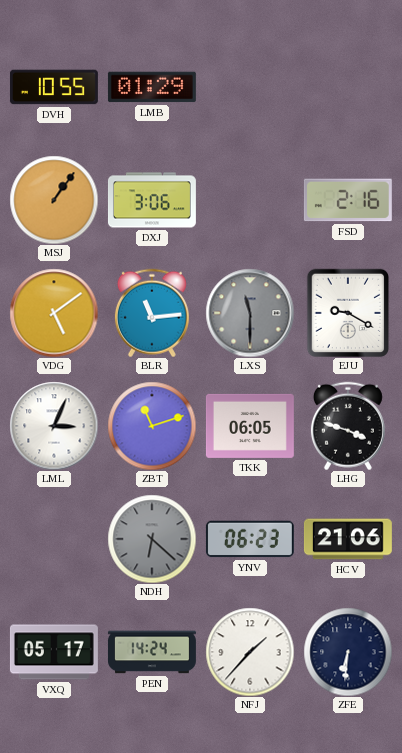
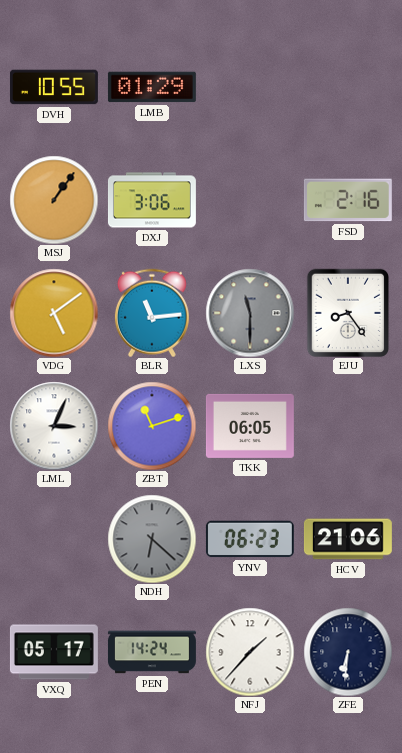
EJU: 9:20 -> 8:24 (347, 313)
LHG: 3:48 -> none (348, 426)
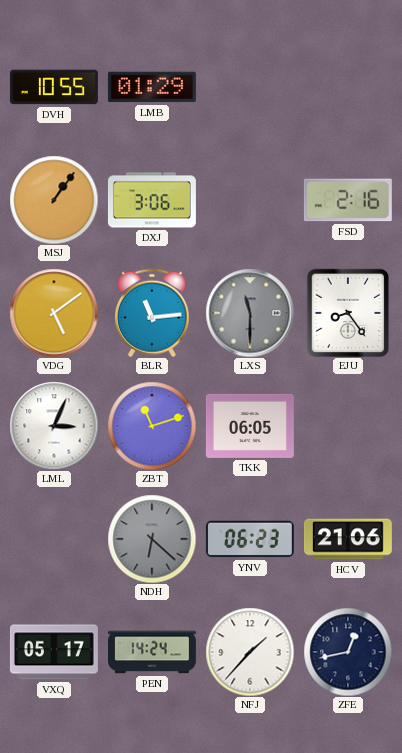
ZFE: 6:31 -> 12:43 (348, 652)
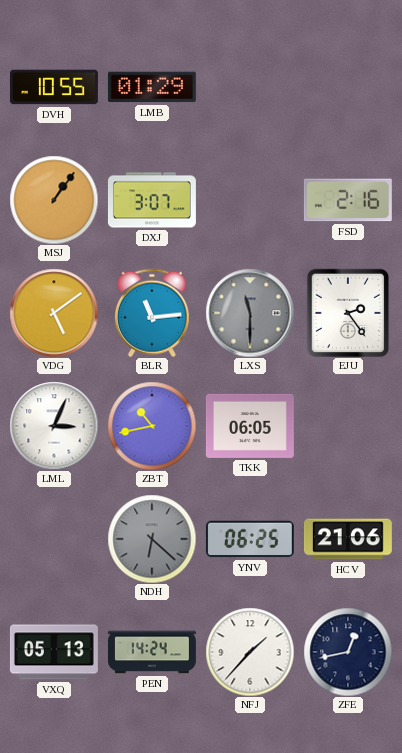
DXJ: 3:06 -> 3:07 (152, 200)
EJU: 8:24 -> 2:24 (347, 313)
ZBT: 11:12 -> 10:43 (152, 426)
YNV: 06:23 -> 06:25 (250, 539)
VXQ: 05:17 -> 05:13 (54, 652)
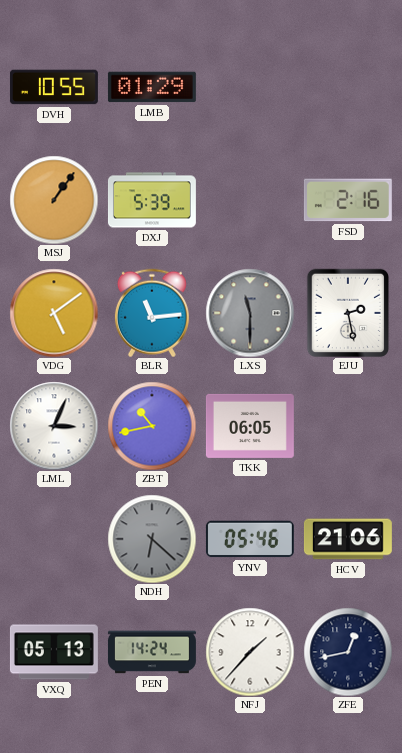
DXJ: 3:07 -> 5:39 (152, 200)
EJU: 2:24 -> 2:28 (347, 313)
YNV: 06:25 -> 05:46 (250, 539)
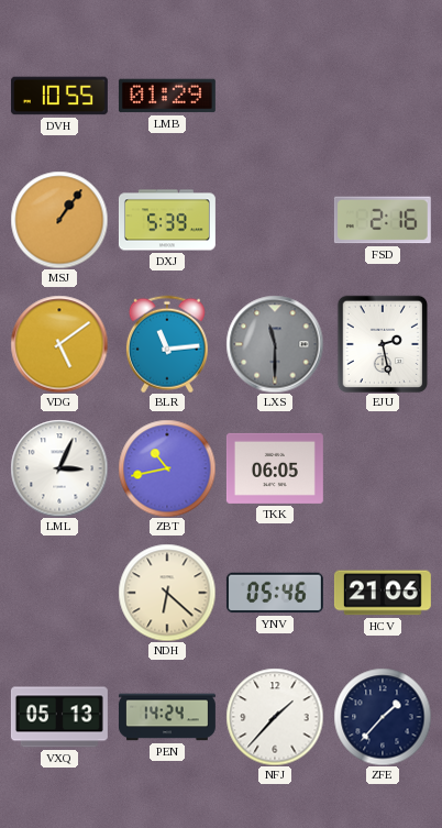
NDH dial: grey -> cream (167, 593)
ZFE: 12:43 -> 1:37 (383, 717)
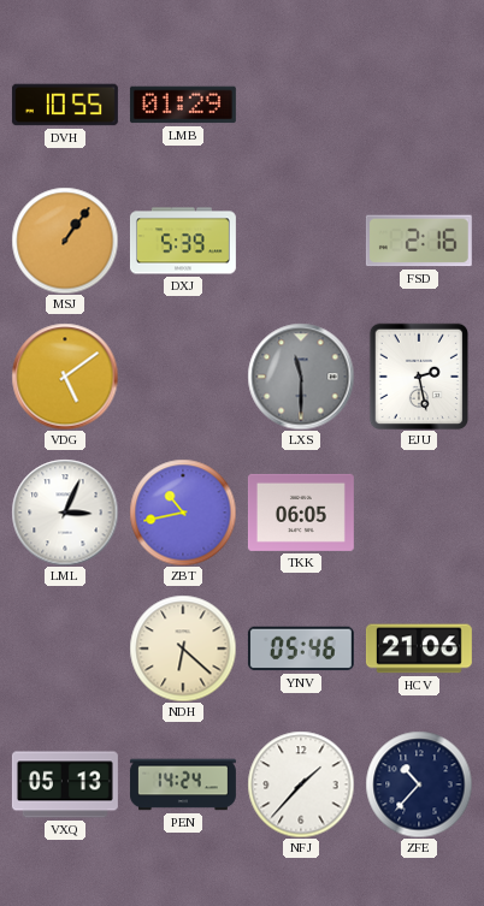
BLR: 11:14 -> none (167, 344)
ZFE: 1:37 -> 10:37 (419, 784)
